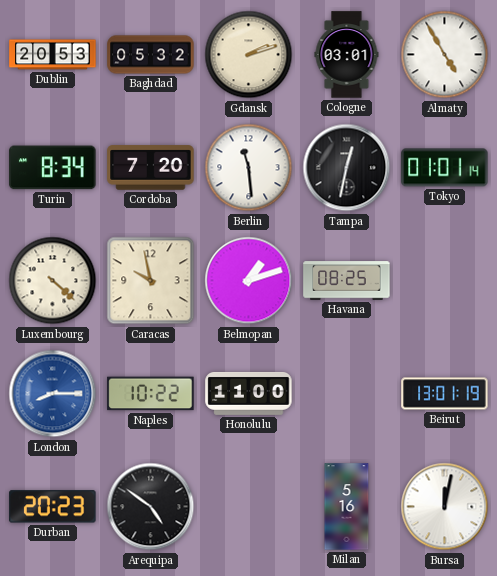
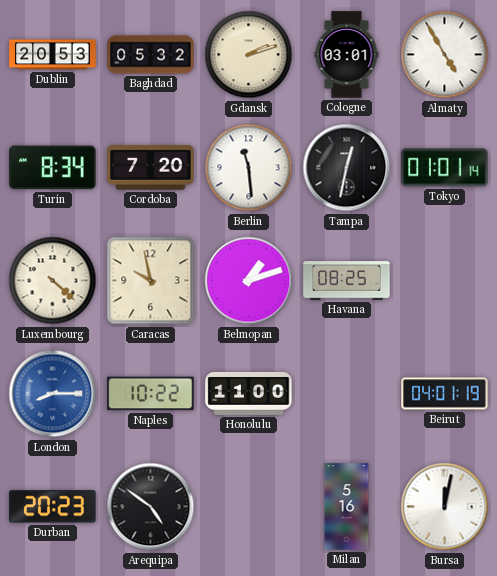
Beirut: 13:01 -> 04:01 (445, 394)
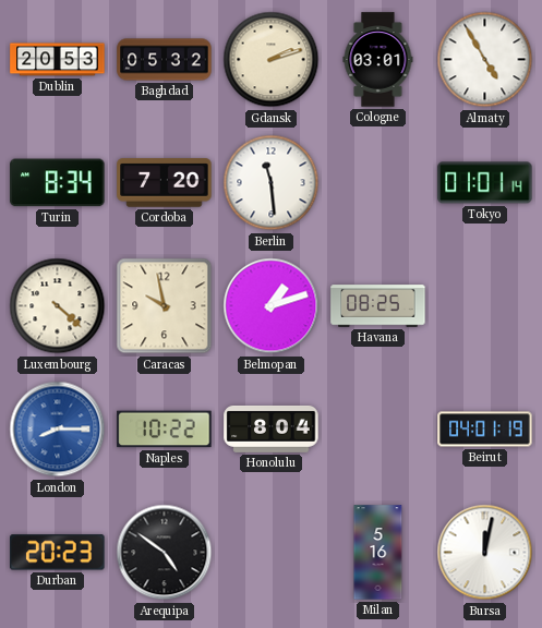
Tampa: 12:32 -> none (347, 168)
Honolulu: 11:00 -> 8:04 (272, 428)
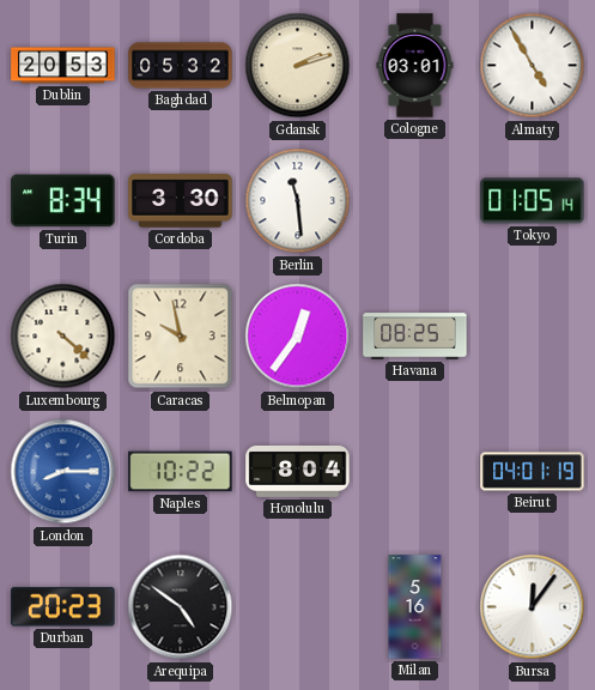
Cordoba: 7:20 -> 3:30 (181, 201)
Tokyo: 01:01 -> 01:05 (533, 201)
Belmopan: 1:12 -> 12:36 (298, 337)
Bursa: 12:02 -> 12:06 (533, 607)
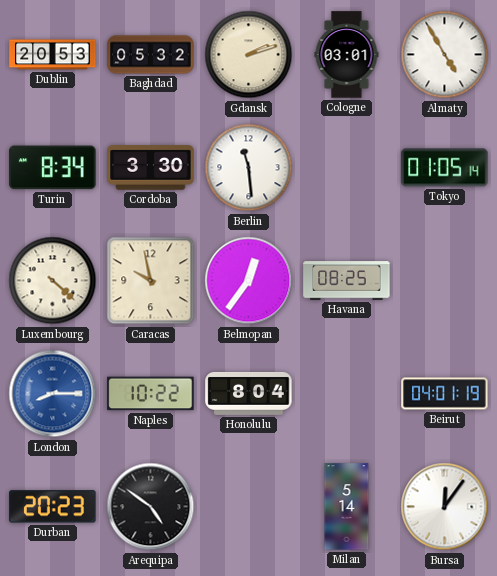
Milan: 5:16 -> 5:14 (347, 507)
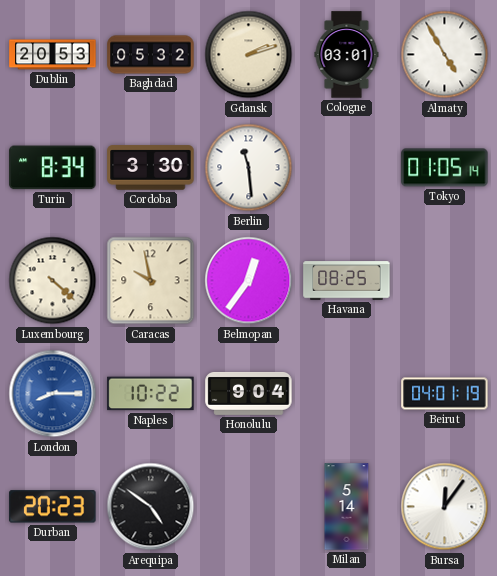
Honolulu: 8:04 -> 9:04 (249, 393)
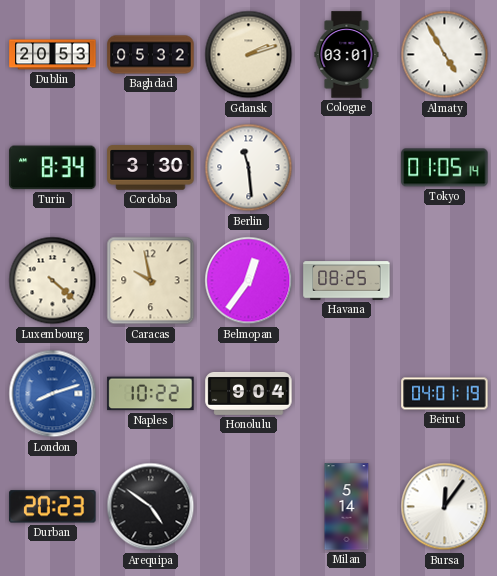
London: 8:15 -> 8:12 (53, 394)
